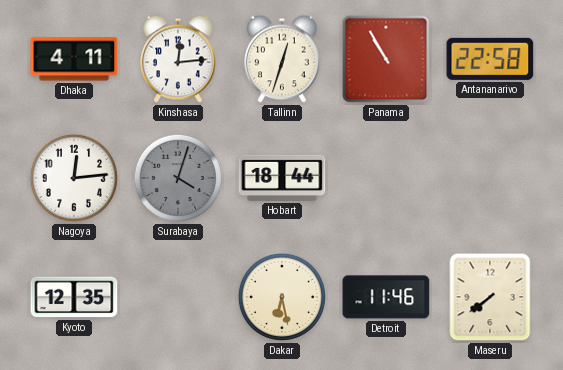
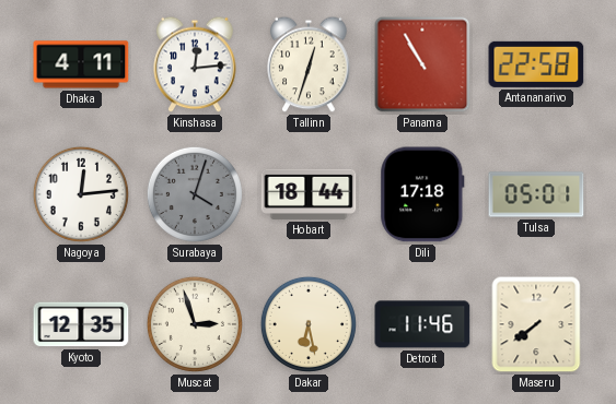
Dili: none -> 17:18 (422, 194)
Tulsa: none -> 05:01 (536, 194)
Muscat: none -> 2:57 (195, 324)
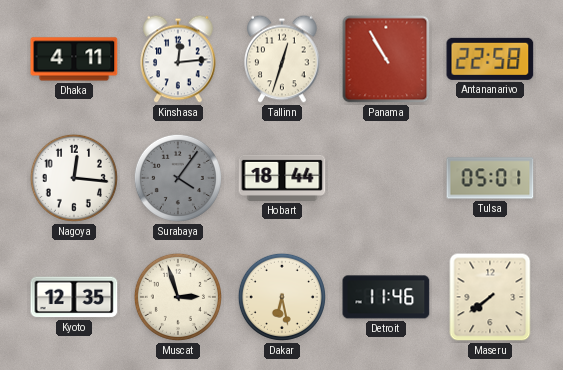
Nagoya: 12:14 -> 12:16 (74, 178)
Surabaya: 4:03 -> 4:06 (178, 178)
Dili: 17:18 -> none (422, 194)
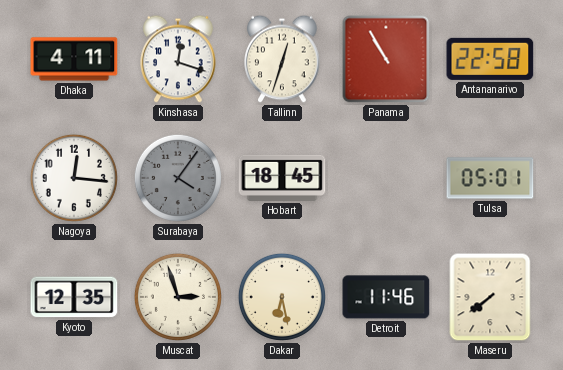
Kinshasa: 12:14 -> 12:18 (178, 59)
Hobart: 18:44 -> 18:45 (282, 178)
